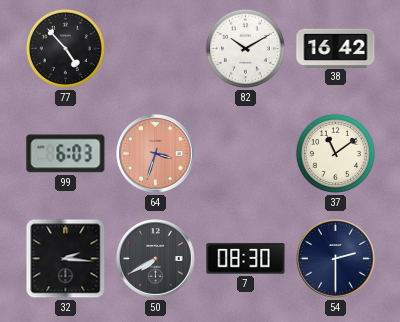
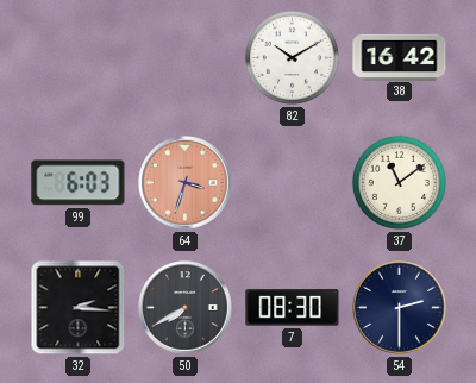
77: 4:53 -> none (65, 48)
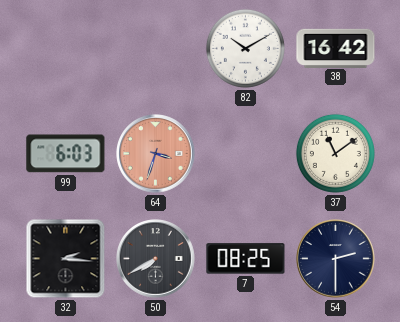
7: 08:30 -> 08:25 (246, 259)
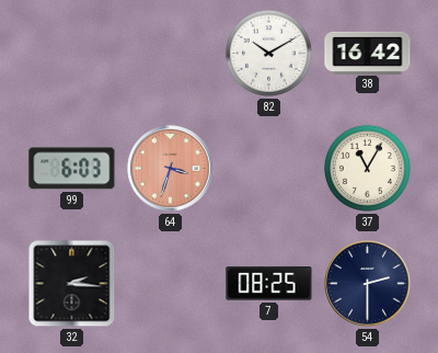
37: 11:09 -> 11:05 (367, 168)
50: 7:40 -> none (156, 259)
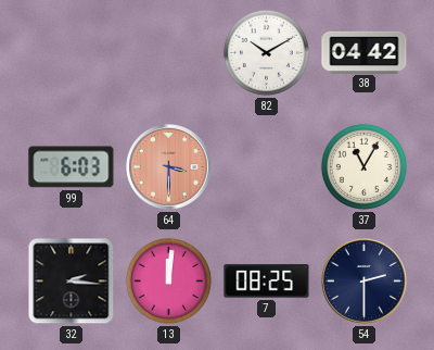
38: 16:42 -> 04:42 (365, 52)
64: 3:33 -> 3:30 (169, 167)
13: none -> 12:01 (168, 280)
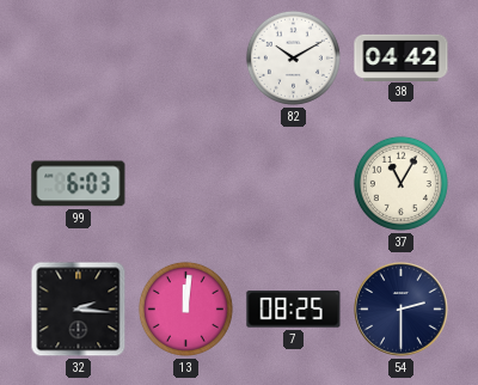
64: 3:30 -> none (169, 167)
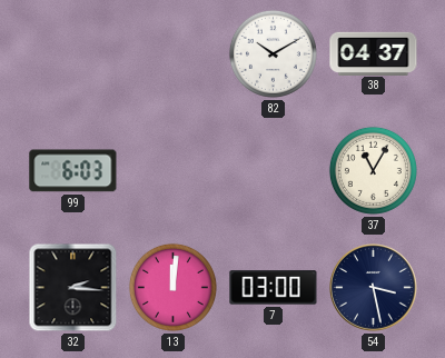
38: 04:42 -> 04:37 (374, 53)
7: 08:25 -> 03:00 (274, 288)
54: 2:30 -> 3:28 (374, 288)
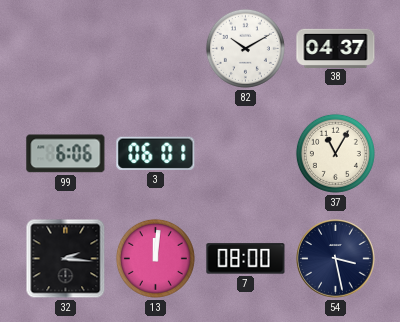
99: 6:03 -> 6:06 (66, 154)
3: none -> 06:01 (156, 153)
7: 03:00 -> 08:00 (246, 259)
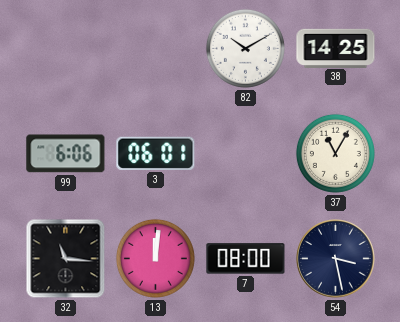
38: 04:37 -> 14:25 (336, 48)
32: 2:16 -> 11:16 (66, 259)
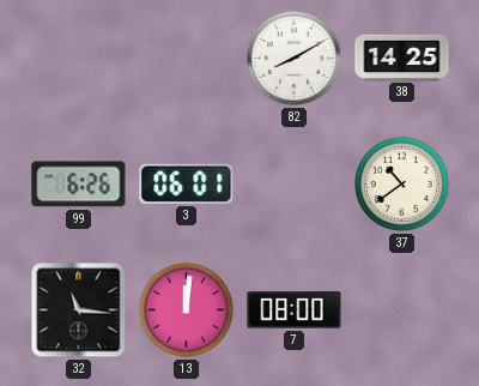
82: 10:10 -> 8:10 (293, 58)
99: 6:06 -> 6:26 (79, 185)
37: 11:05 -> 10:39 (401, 183)
54: 3:28 -> none (336, 259)
